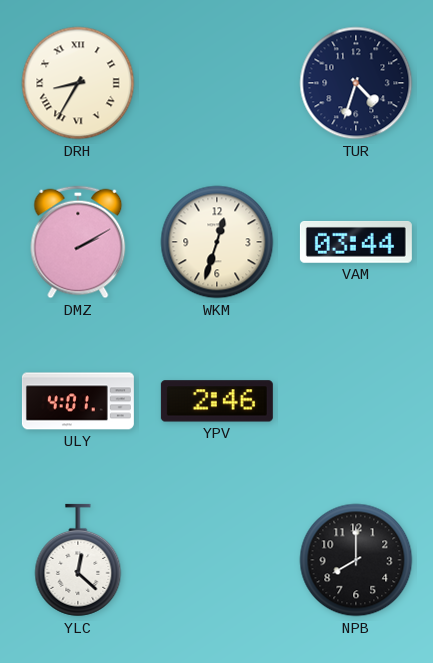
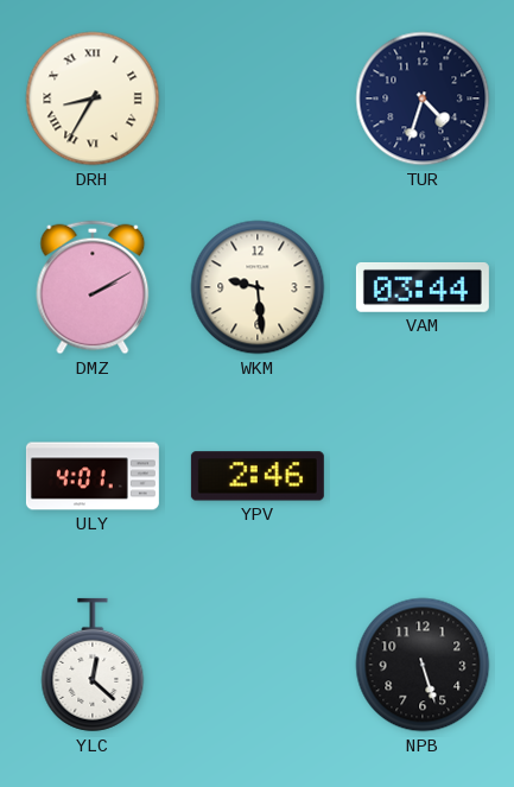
WKM: 12:33 -> 9:29 (258, 287)
NPB: 8:00 -> 5:27 (423, 665)
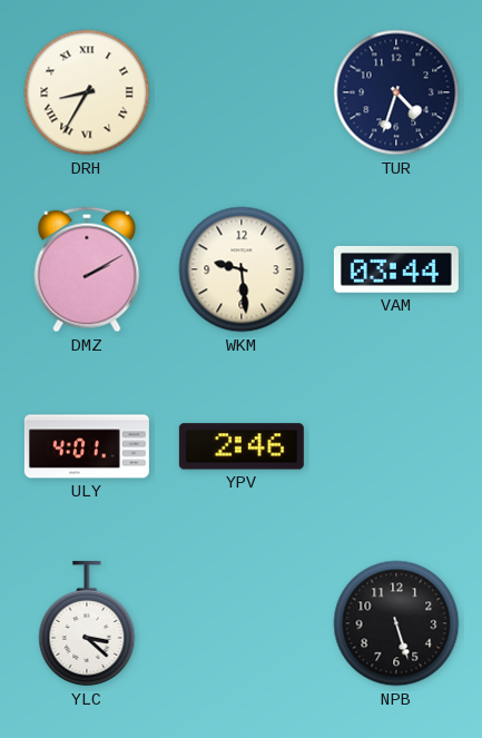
YLC: 12:22 -> 3:22 (87, 623)
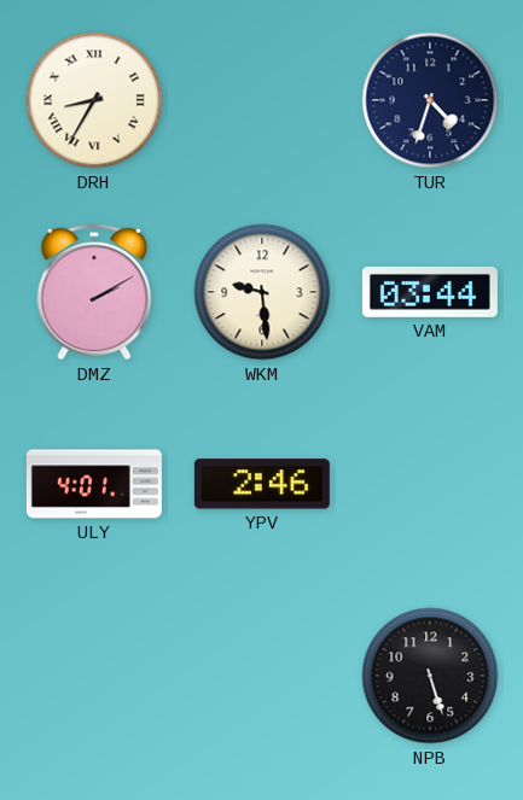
YLC: 3:22 -> none (87, 623)
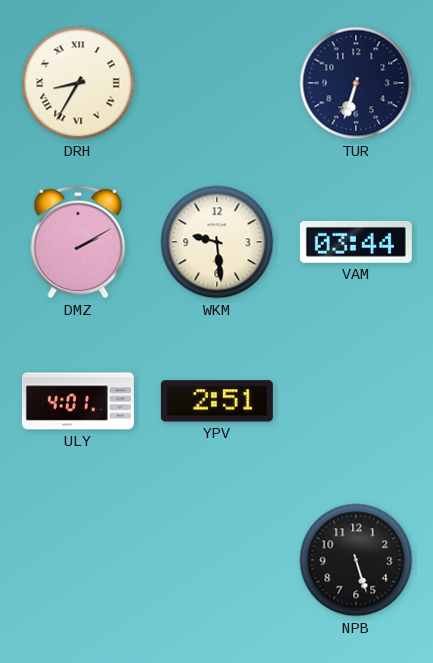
TUR: 4:33 -> 6:33 (356, 83)
YPV: 2:46 -> 2:51 (217, 401)
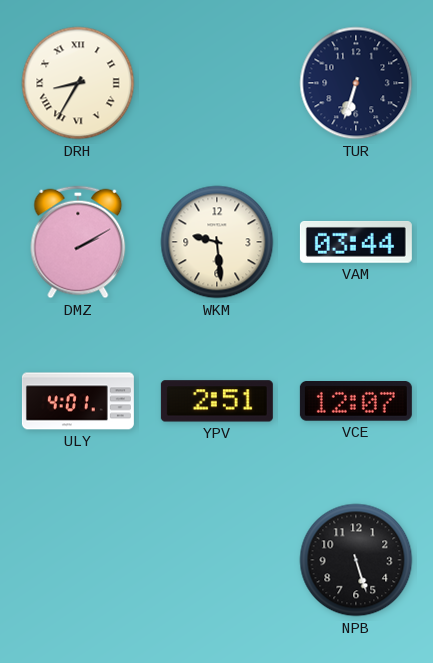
VCE: none -> 12:07 (356, 402)
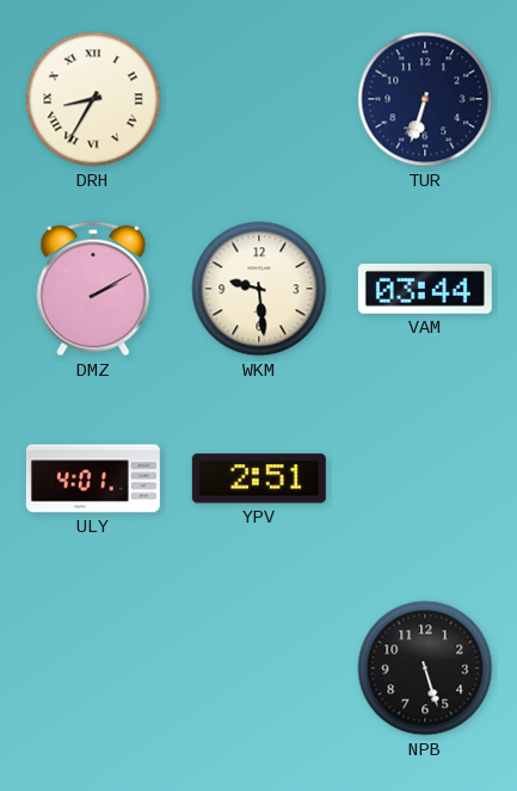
VCE: 12:07 -> none (356, 402)
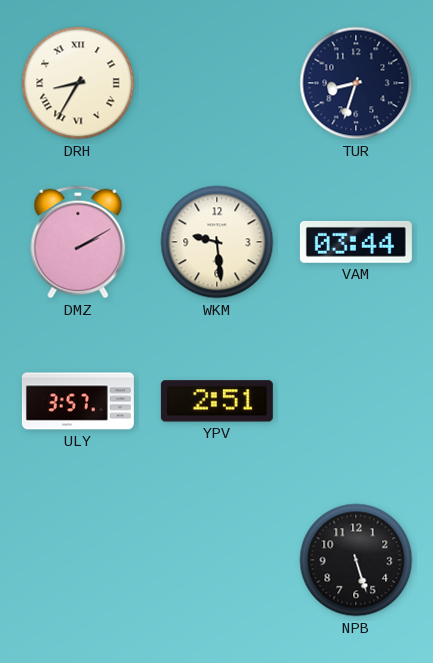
TUR: 6:33 -> 8:33 (356, 83)
ULY: 4:01 -> 3:57 (78, 401)
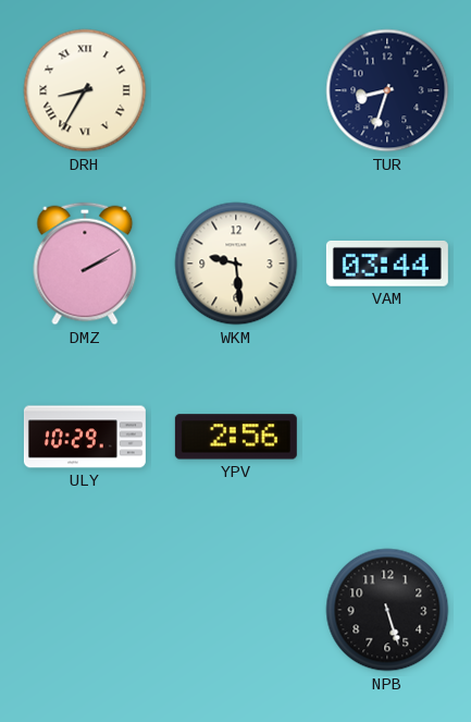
ULY: 3:57 -> 10:29 (85, 437)
YPV: 2:51 -> 2:56 (236, 437)
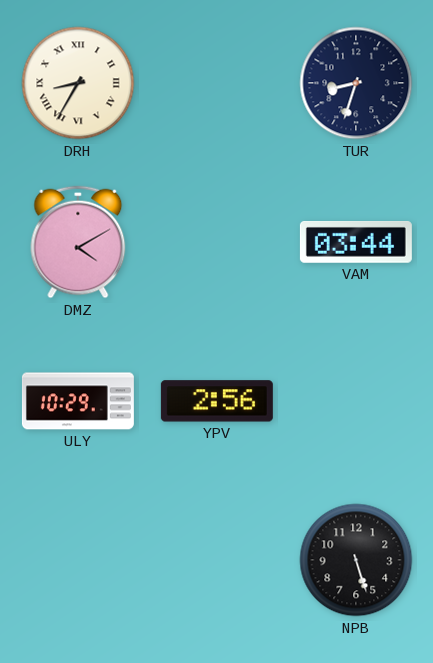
DMZ: 2:10 -> 4:10 (78, 242)
WKM: 9:29 -> none (236, 264)
